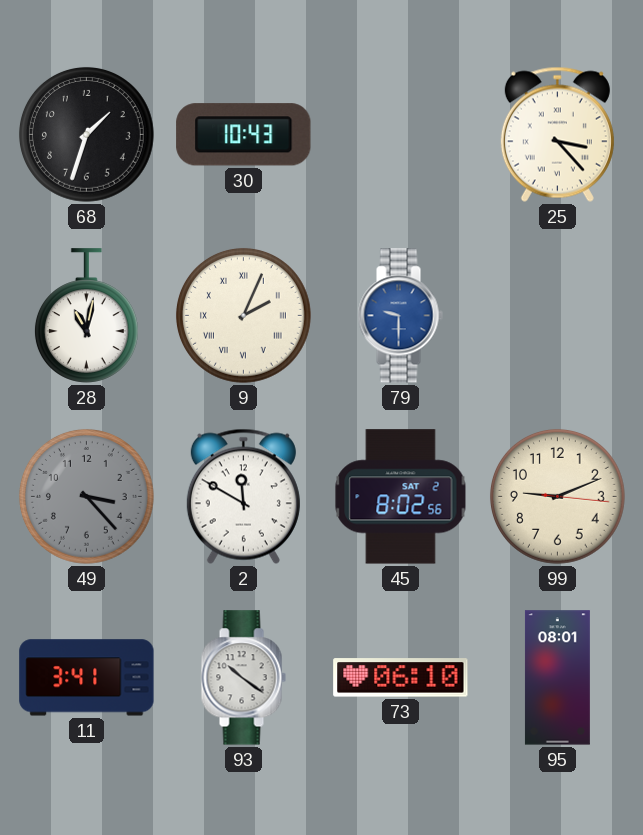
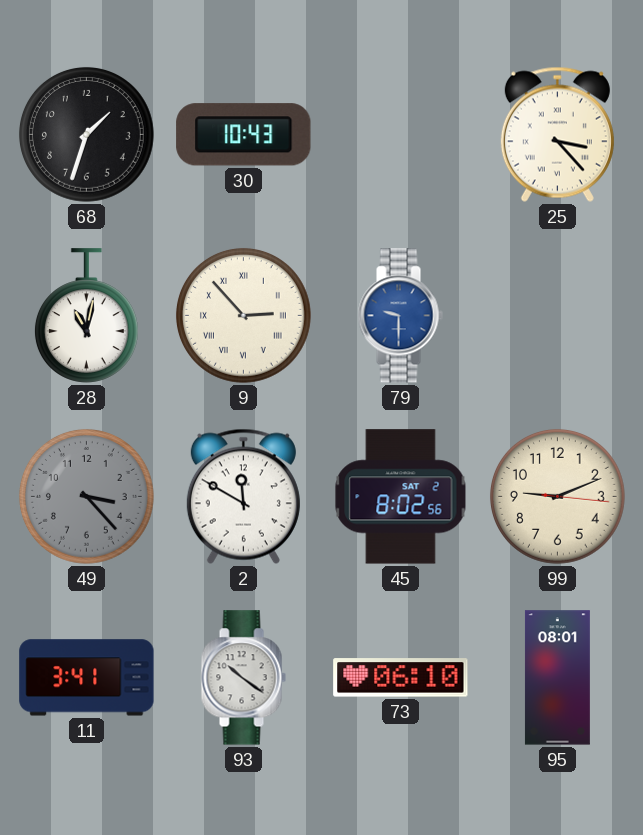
9: 2:04 -> 2:53 (243, 315)
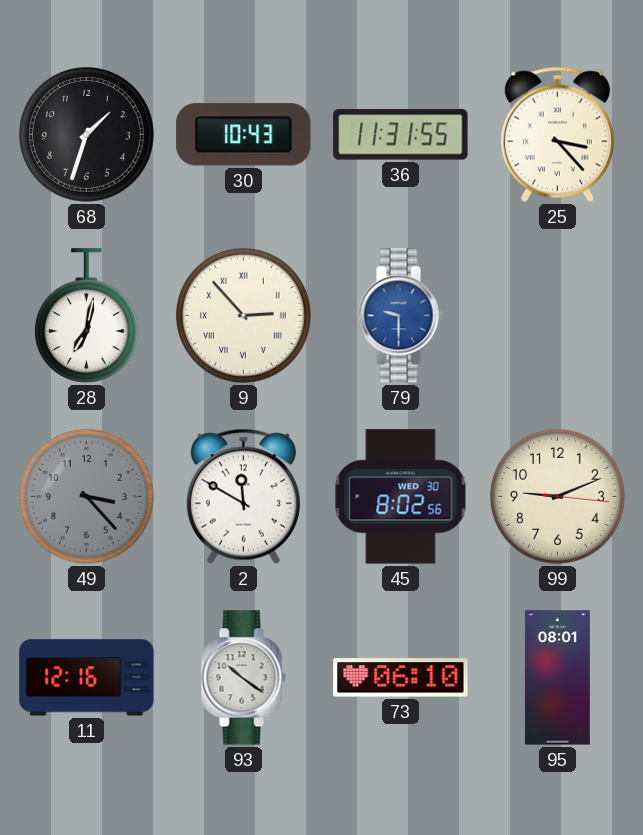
36: none -> 11:31 (401, 135)
28: 11:02 -> 7:02 (86, 316)
45 date: SAT 2 -> WED 30 (401, 497)
11: 3:41 -> 12:16 (87, 678)
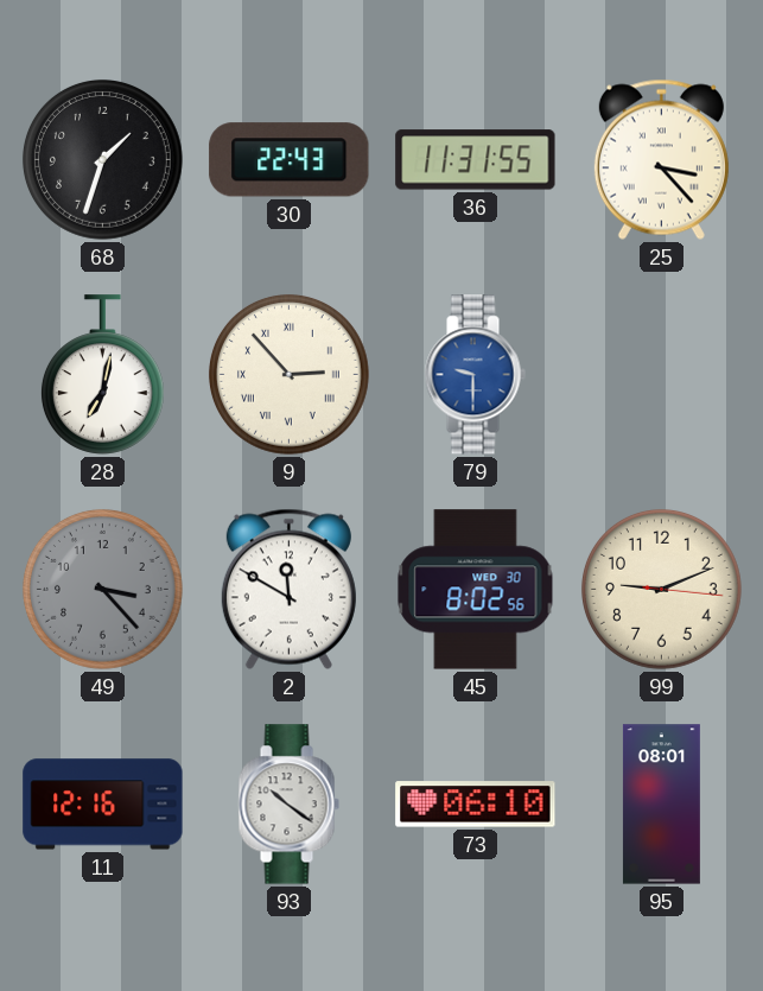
30: 10:43 -> 22:43 (290, 160)
